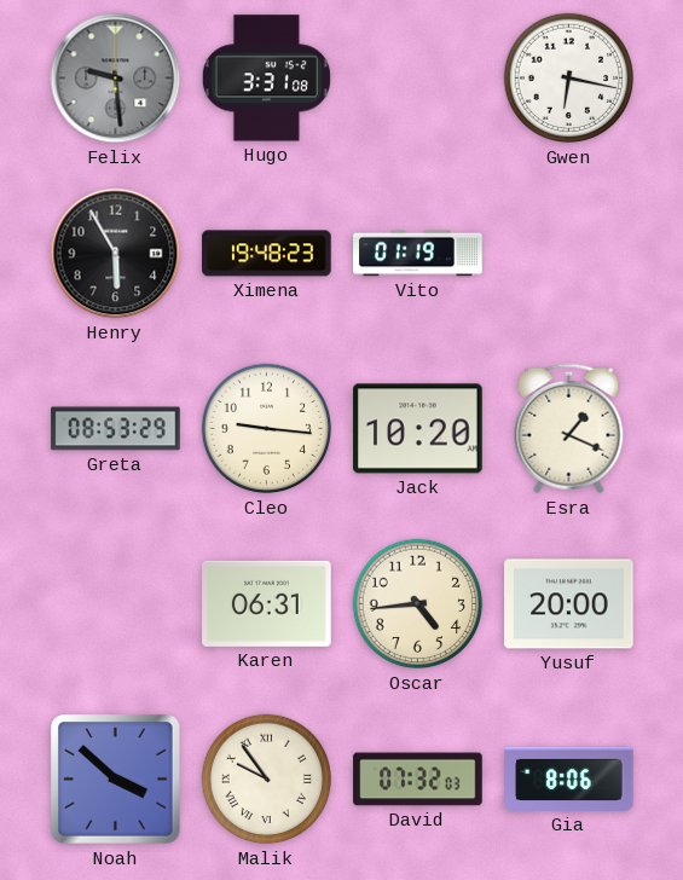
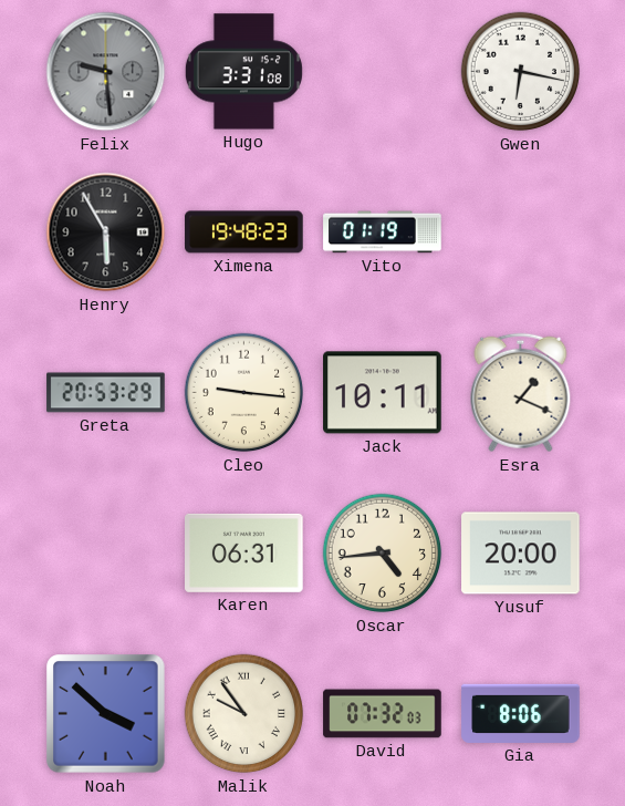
Greta: 08:53 -> 20:53 (106, 393)
Jack: 10:20 -> 10:11 (383, 393)
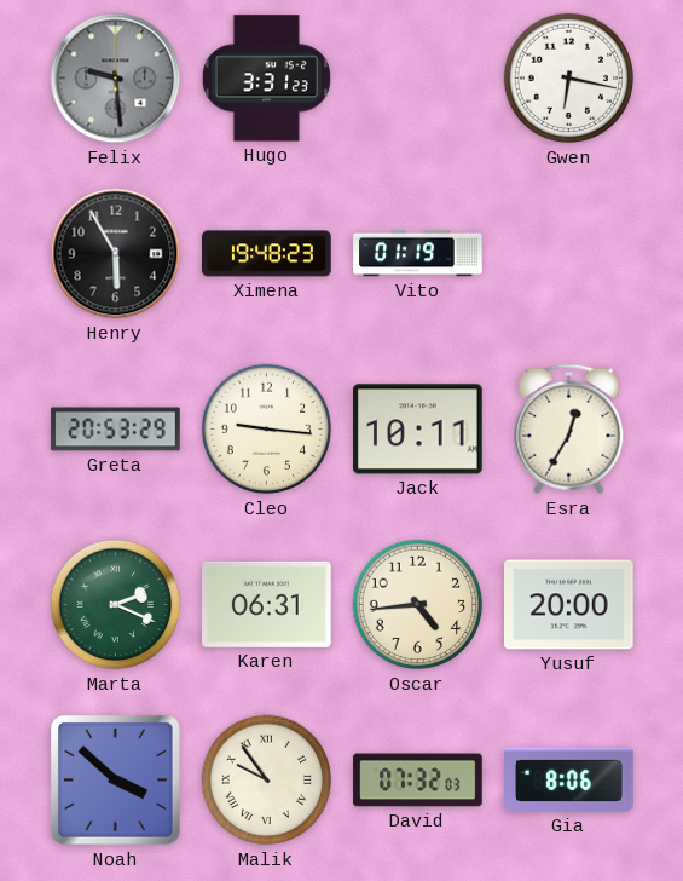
Hugo: 3:31:08 -> 3:31:23 (266, 79)
Esra: 1:19 -> 12:35 (569, 430)
Marta: none -> 2:19 (116, 605)
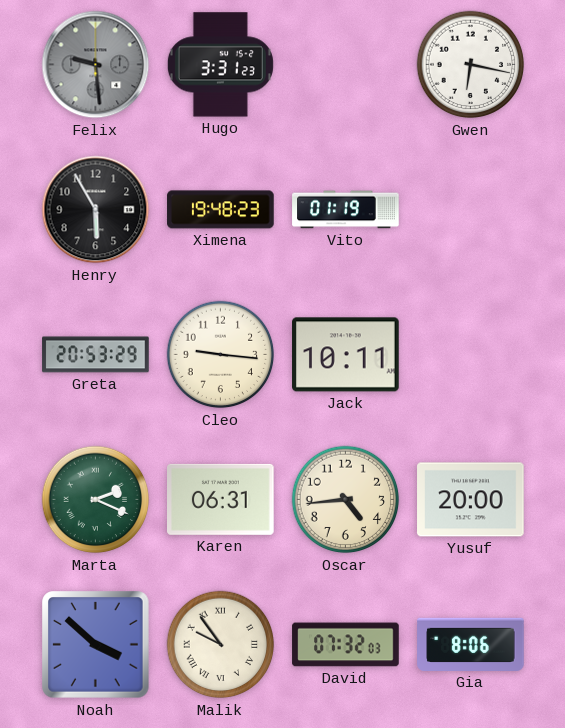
Esra: 12:35 -> none (569, 430)
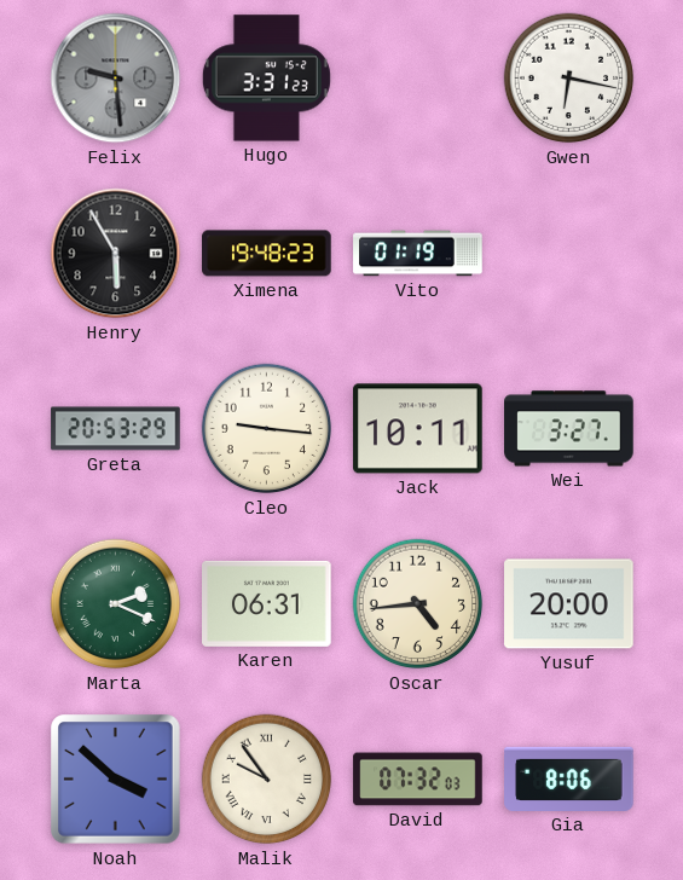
Wei: none -> 3:27 (569, 429)
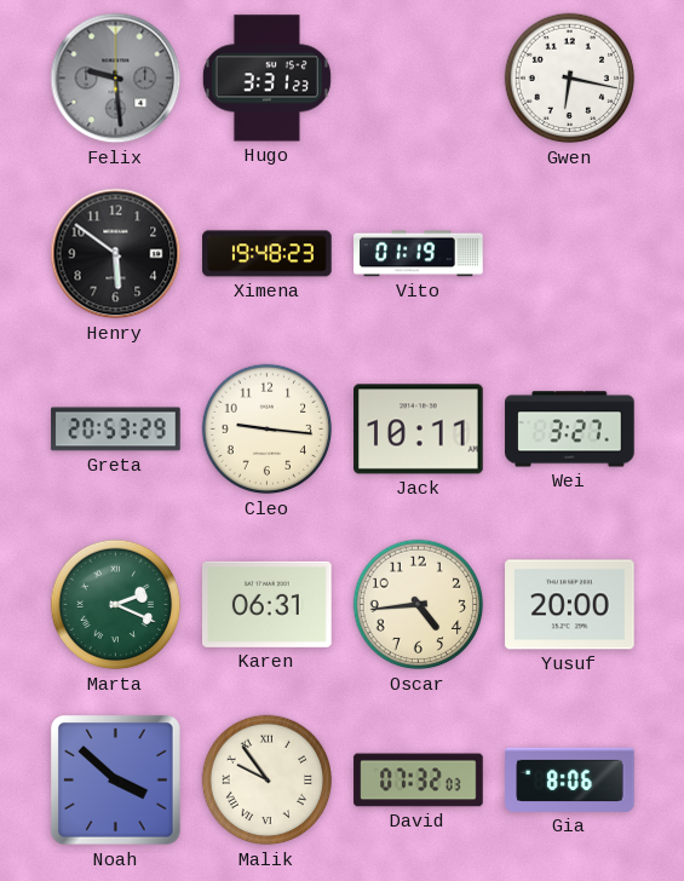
Henry: 5:55 -> 5:51 (116, 254)
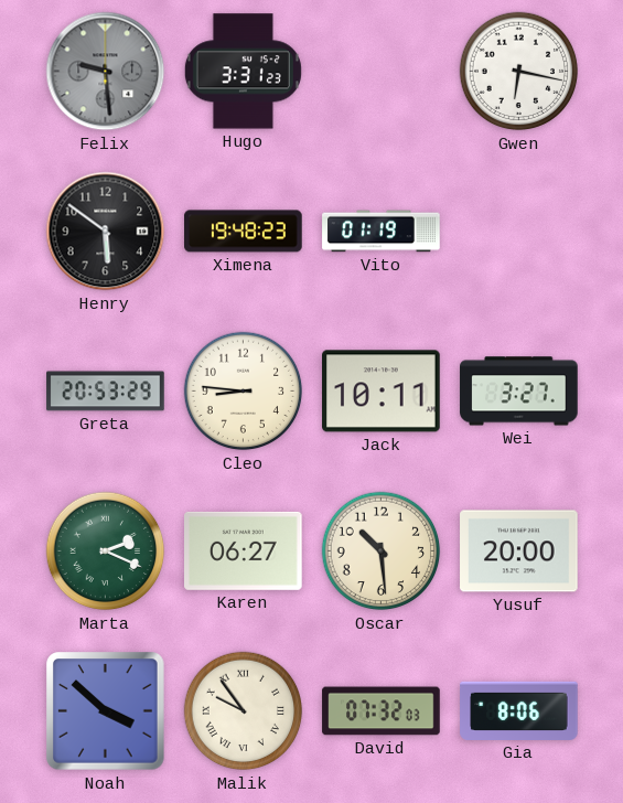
Cleo: 9:16 -> 8:46 (244, 392)
Karen: 06:31 -> 06:27 (244, 550)
Oscar: 4:44 -> 10:29 (382, 552)
